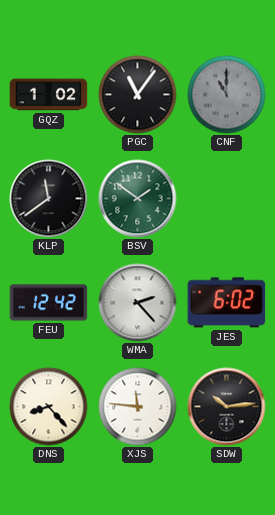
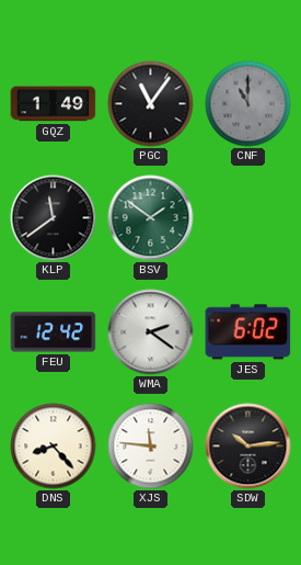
GQZ: 1:02 -> 1:49 (54, 104)
WMA: 2:23 -> 2:21 (151, 332)
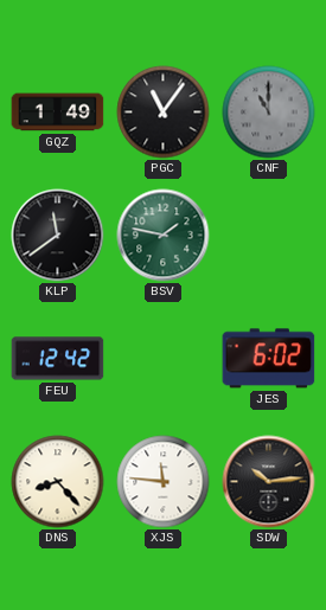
BSV: 1:51 -> 1:47 (164, 236)
WMA: 2:21 -> none (151, 332)
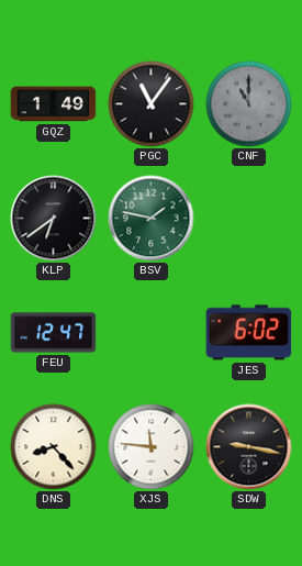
KLP: 11:39 -> 6:39 (54, 219)
FEU: 12:42 -> 12:47 (54, 333)
SDW: 10:14 -> 9:17 (249, 447)
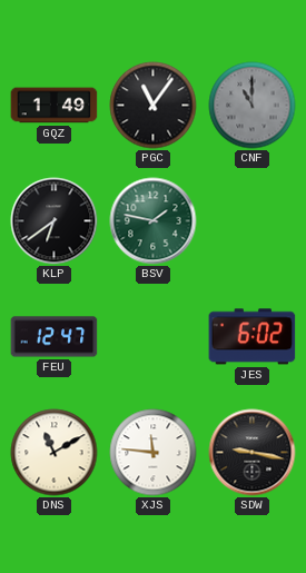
DNS: 8:23 -> 11:10 (55, 453)
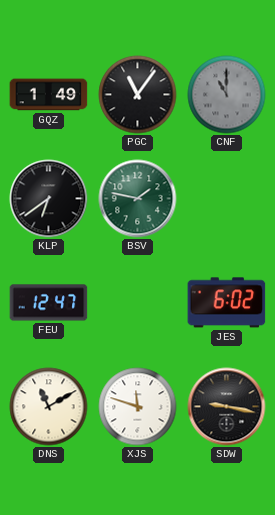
XJS: 11:46 -> 11:48 (138, 407)
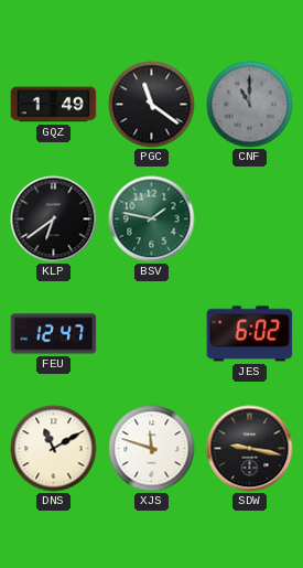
PGC: 11:06 -> 11:21 (152, 105)
